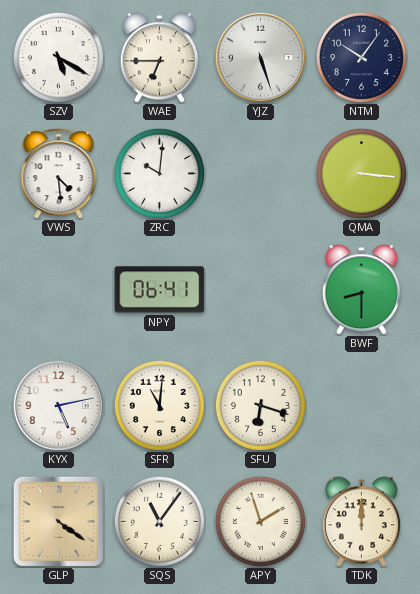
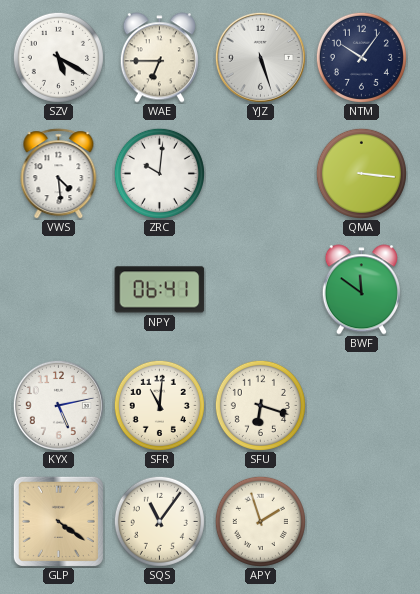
BWF: 8:30 -> 11:51 (361, 290)
TDK: 12:00 -> none (361, 522)
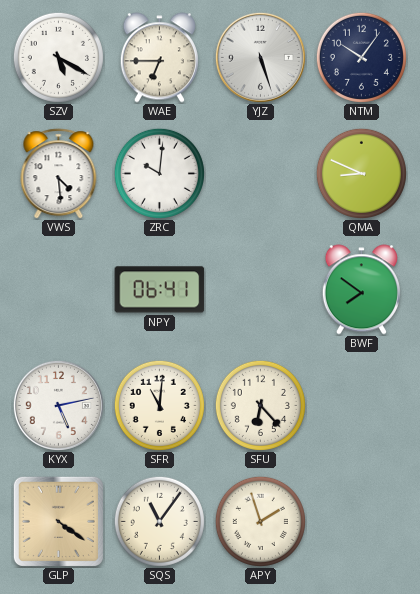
QMA: 3:16 -> 8:49 (361, 173)
BWF: 11:51 -> 7:51 (361, 290)
SFU: 6:18 -> 6:23 (260, 405)
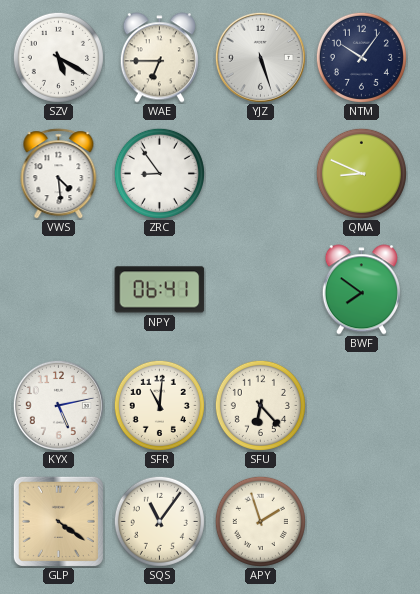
ZRC: 10:01 -> 8:54 (159, 173)
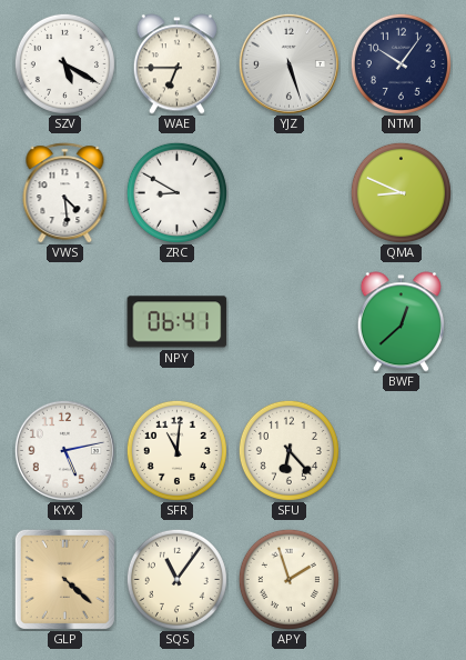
ZRC: 8:54 -> 8:50 (176, 192)
BWF: 7:51 -> 12:38 (401, 322)
GLP: 4:21 -> 4:22 (64, 579)
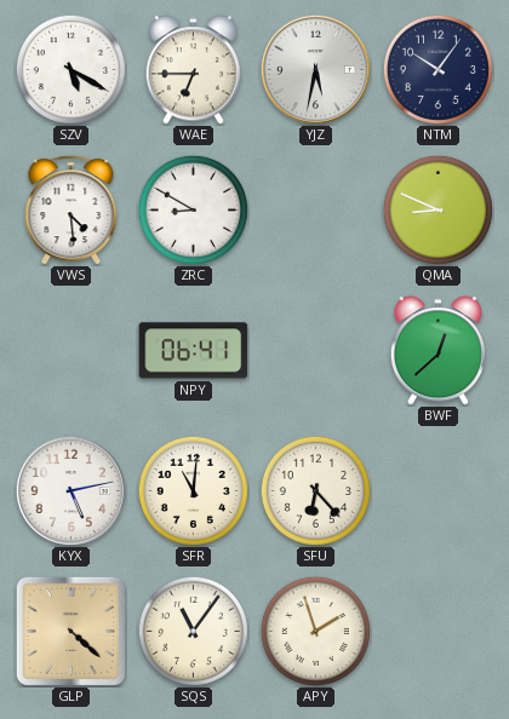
YJZ: 5:27 -> 5:32 (315, 69)
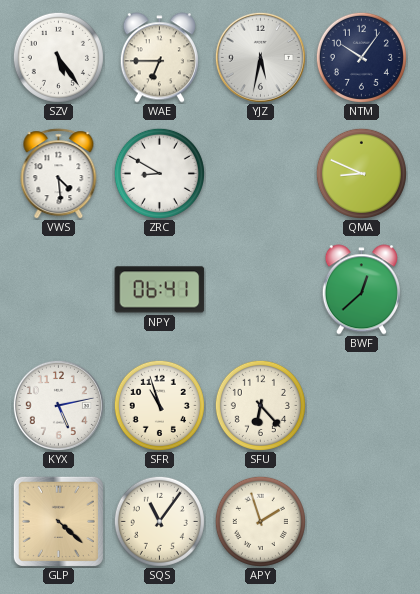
SZV: 5:20 -> 5:24 (58, 57)
SFR: 11:01 -> 10:57 (159, 405)
